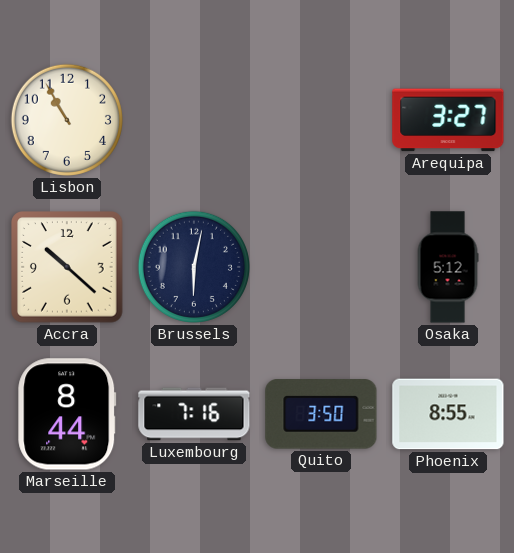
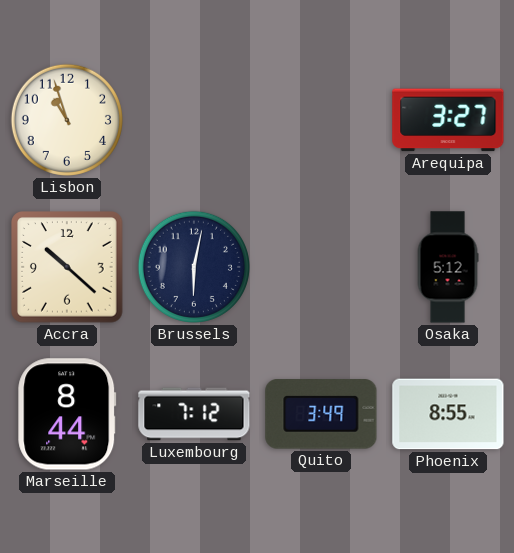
Lisbon: 10:55 -> 10:57 (67, 120)
Luxembourg: 7:16 -> 7:12 (194, 414)
Quito: 3:50 -> 3:49 (321, 414)
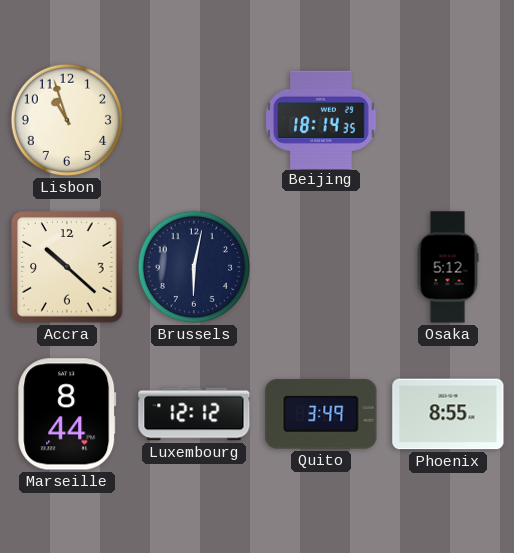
Beijing: none -> 18:14 (321, 119)
Arequipa: 3:27 -> none (448, 120)
Luxembourg: 7:12 -> 12:12 (194, 414)
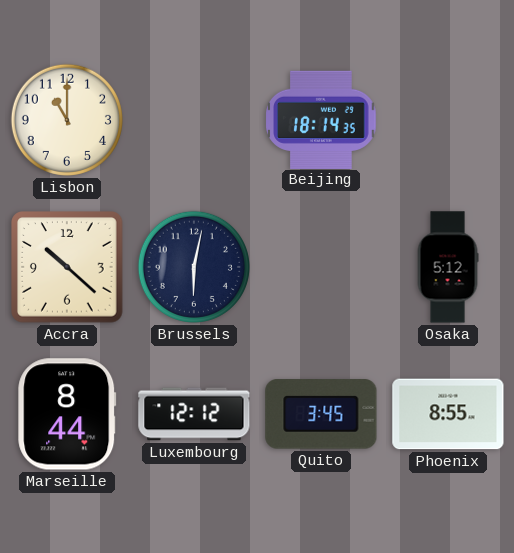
Lisbon: 10:57 -> 11:00 (67, 120)
Quito: 3:49 -> 3:45 (321, 414)
